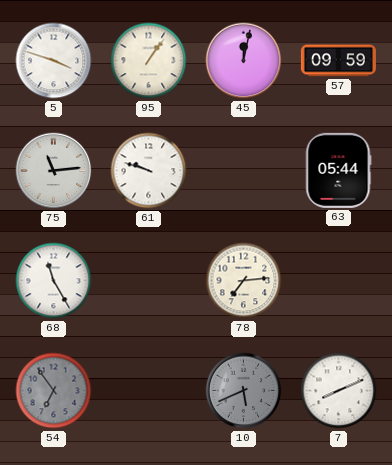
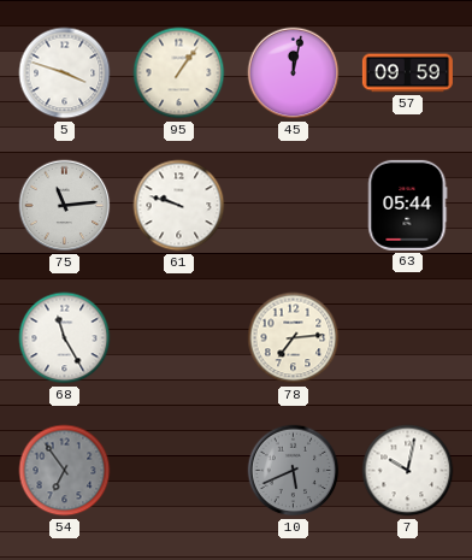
7: 8:11 -> 10:02 (408, 471)
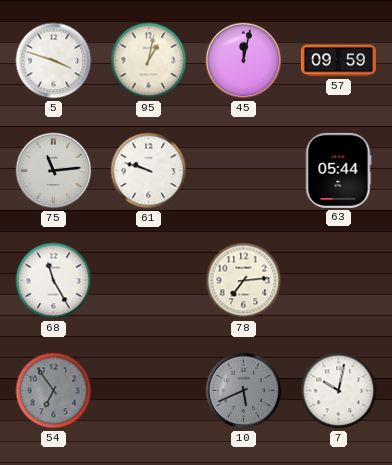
95: 1:06 -> 1:02 (149, 61)
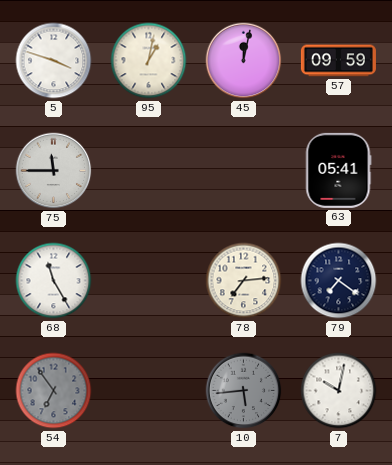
75: 11:14 -> 11:45 (54, 171)
61: 9:48 -> none (149, 171)
63: 05:44 -> 05:41 (338, 170)
79: none -> 7:21 (339, 281)
10: 5:41 -> 5:44 (244, 391)
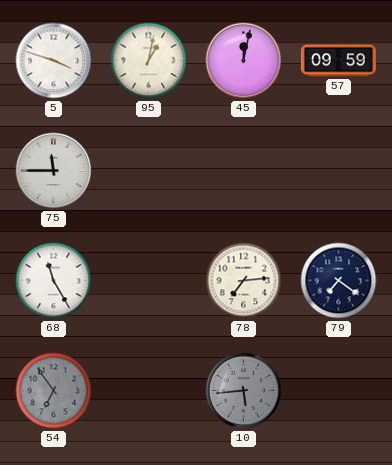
63: 05:41 -> none (338, 170)
7: 10:02 -> none (339, 391)
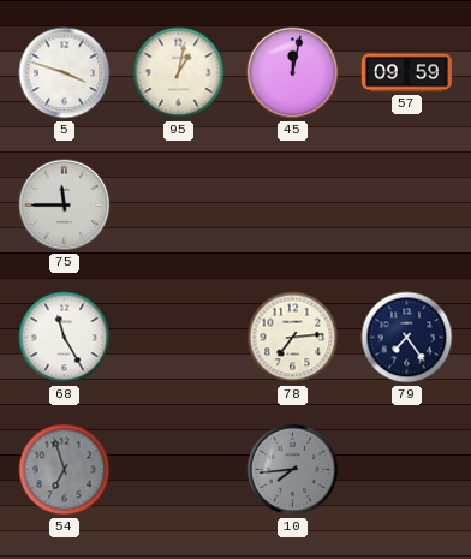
79: 7:21 -> 7:24 (407, 338)
54: 6:54 -> 6:57 (65, 470)
10: 5:44 -> 7:44 (293, 470)
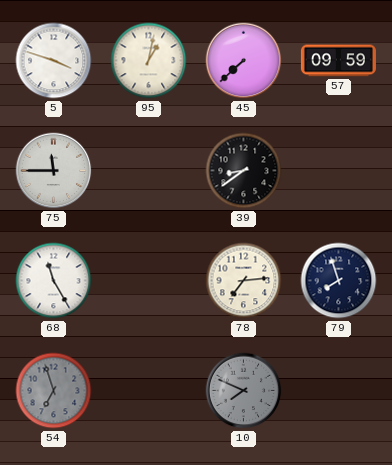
45: 12:02 -> 7:38 (244, 61)
39: none -> 8:39 (244, 171)
79: 7:24 -> 7:57 (339, 281)
10: 7:44 -> 7:49 (244, 391)
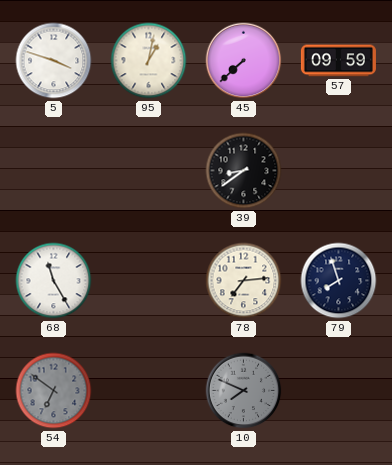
75: 11:45 -> none (54, 171)
54: 6:57 -> 6:51 (54, 391)
